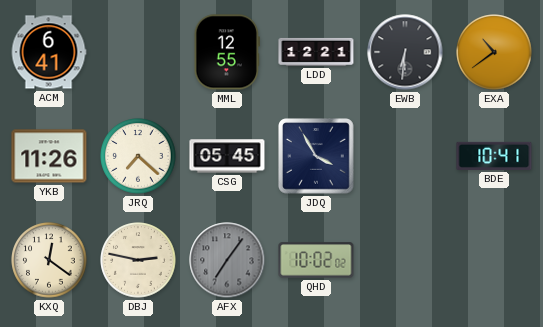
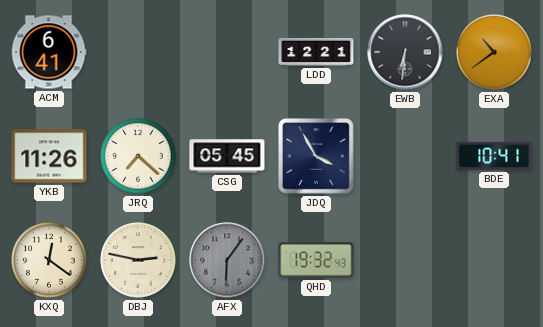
MML: 12:55 -> none (226, 52)
AFX: 7:06 -> 6:06 (227, 260)
QHD: 10:02 -> 19:32 (316, 260)
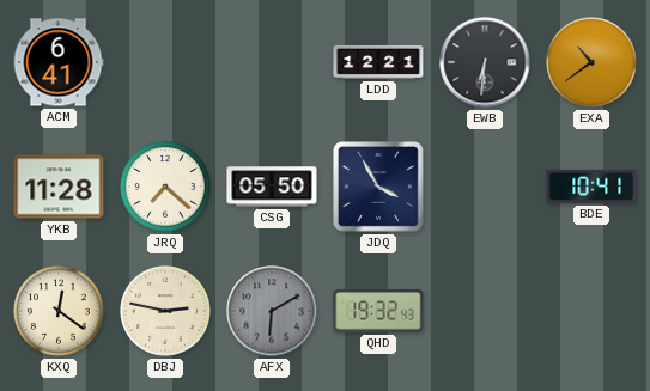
YKB: 11:26 -> 11:28 (59, 187)
CSG: 05:45 -> 05:50 (272, 187)
AFX: 6:06 -> 6:10 (272, 311)
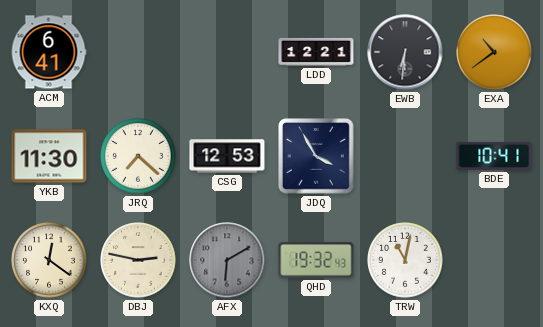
YKB: 11:28 -> 11:30 (49, 156)
CSG: 05:50 -> 12:53 (227, 156)
TRW: none -> 11:02 (405, 260)
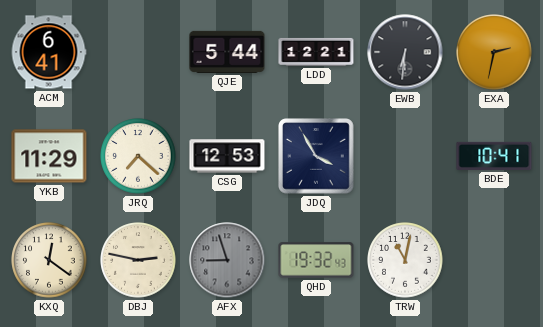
QJE: none -> 5:44 (227, 52)
EXA: 10:39 -> 2:32 (494, 52)
YKB: 11:30 -> 11:29 (49, 156)
AFX: 6:10 -> 8:57 (227, 260)
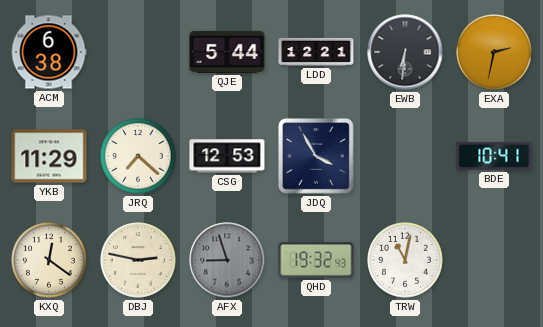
ACM: 6:41 -> 6:38 (49, 52)
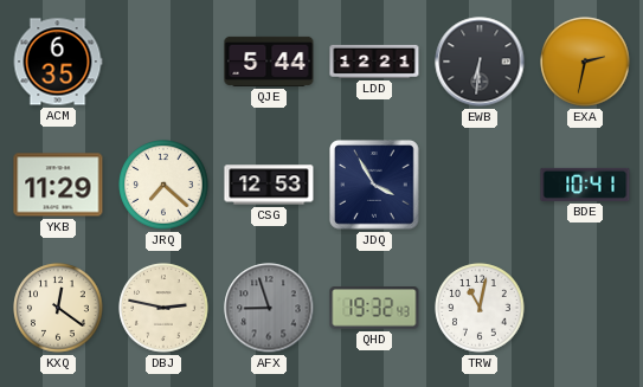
ACM: 6:38 -> 6:35 (58, 62)
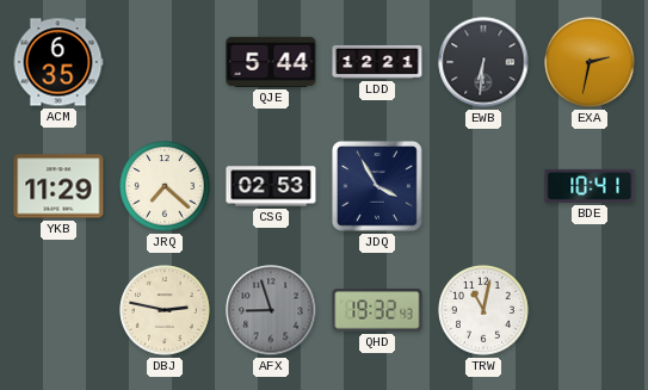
CSG: 12:53 -> 02:53 (271, 186)
KXQ: 12:21 -> none (58, 308)
